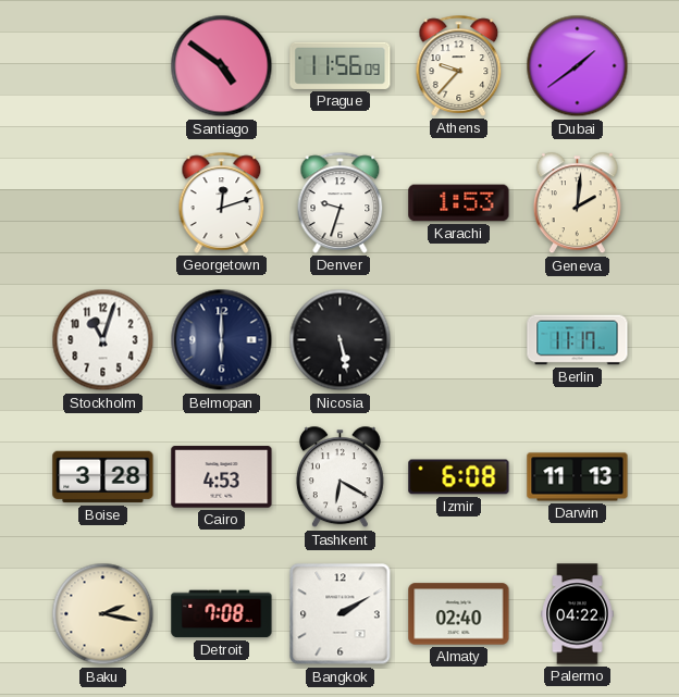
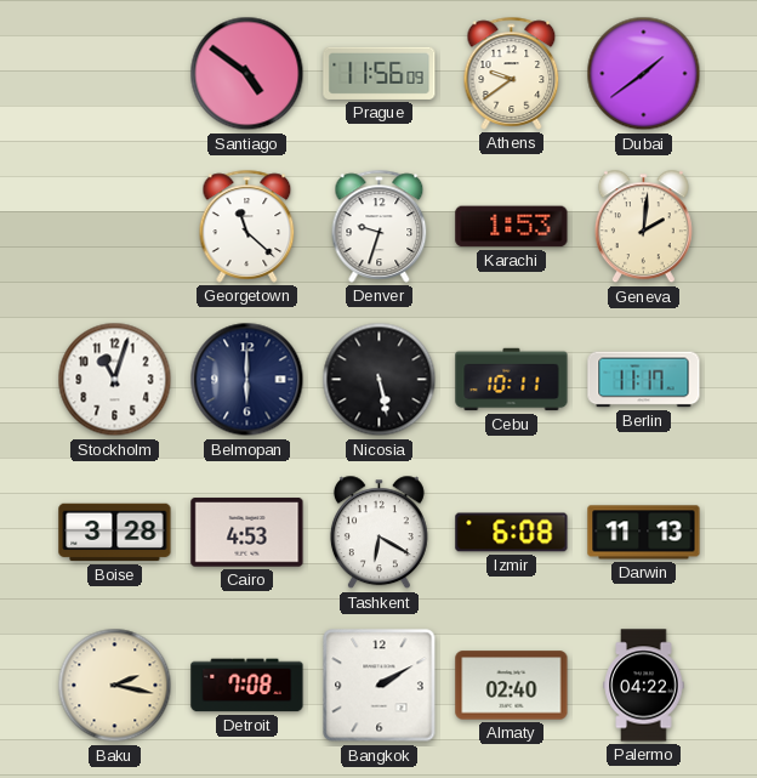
Athens: 9:37 -> 9:39 (512, 73)
Georgetown: 12:12 -> 11:22 (247, 226)
Cebu: none -> 10:11 (512, 380)
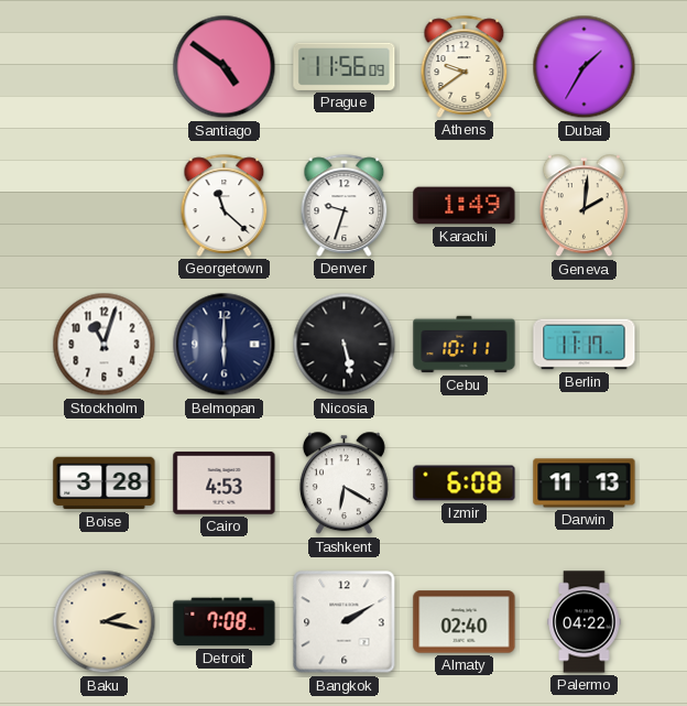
Dubai: 1:39 -> 1:35 (585, 67)
Karachi: 1:53 -> 1:49 (465, 206)
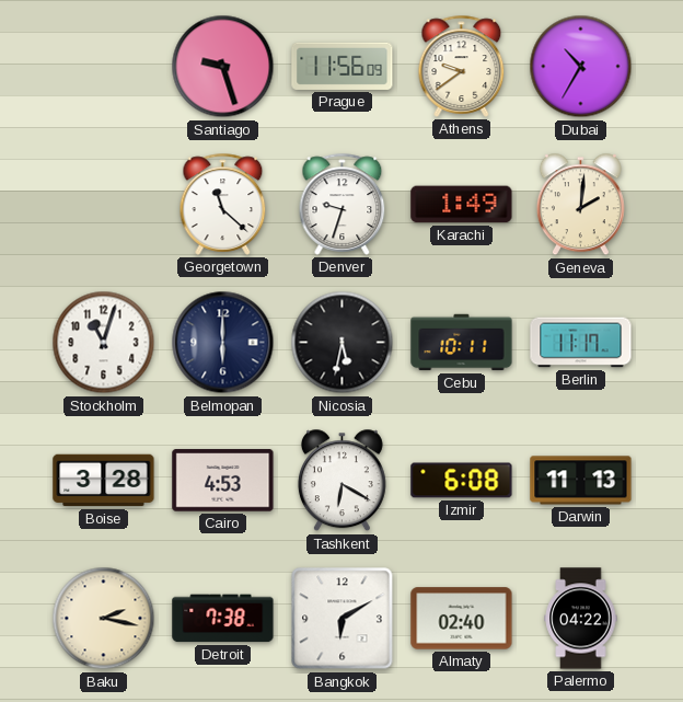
Santiago: 4:51 -> 9:27 (223, 67)
Dubai: 1:35 -> 10:35 (581, 67)
Nicosia: 5:28 -> 5:32 (343, 343)
Detroit: 7:08 -> 7:38 (223, 619)
Bangkok: 2:10 -> 6:10 (343, 619)
